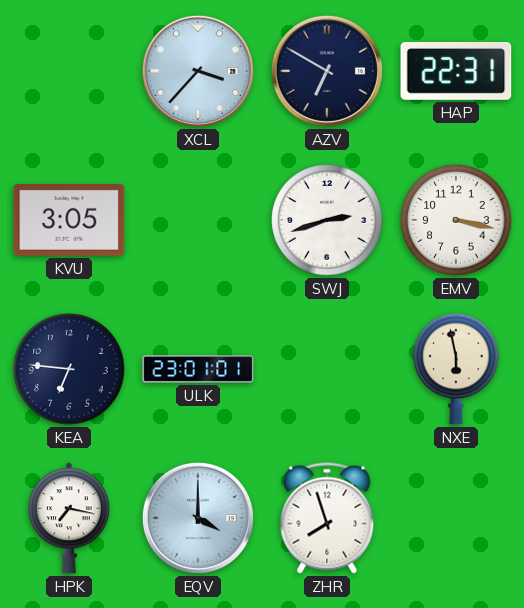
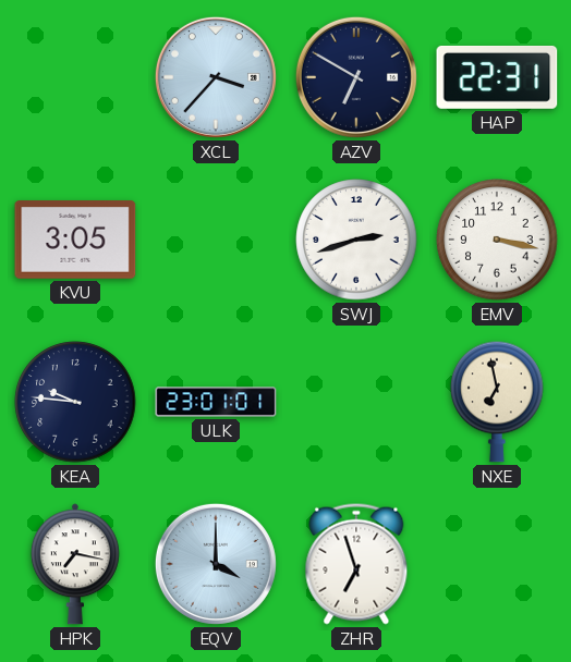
KEA: 6:46 -> 9:46 (75, 402)
NXE: 5:58 -> 6:58 (497, 402)
ZHR: 7:57 -> 6:57 (356, 564)
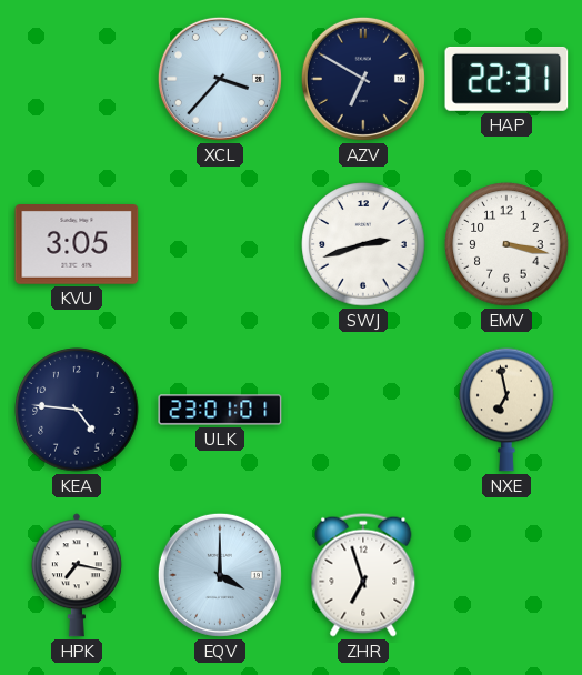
KEA: 9:46 -> 4:46 (77, 410)
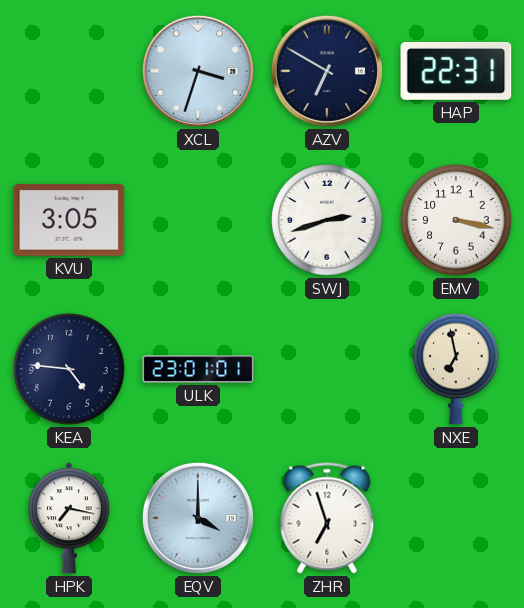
XCL: 3:37 -> 3:33 (198, 71)
